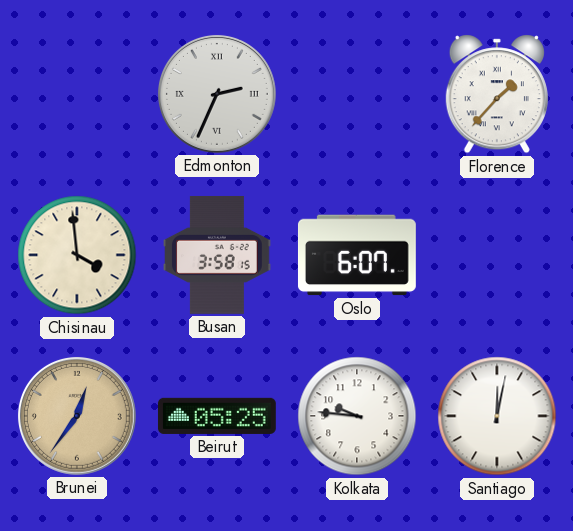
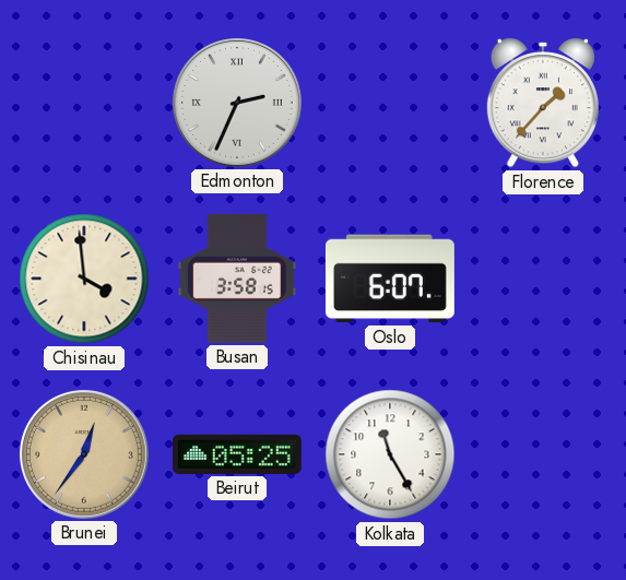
Kolkata: 9:46 -> 11:25 (390, 454)
Santiago: 12:02 -> none (497, 416)
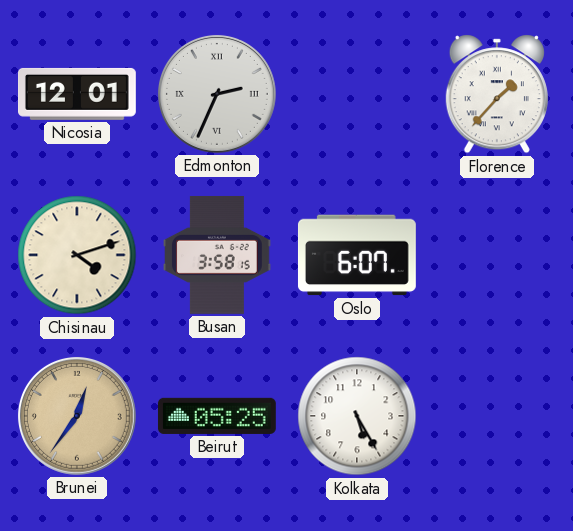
Nicosia: none -> 12:01 (78, 94)
Chisinau: 3:59 -> 4:12 (77, 255)
Kolkata: 11:25 -> 5:25 (357, 416)
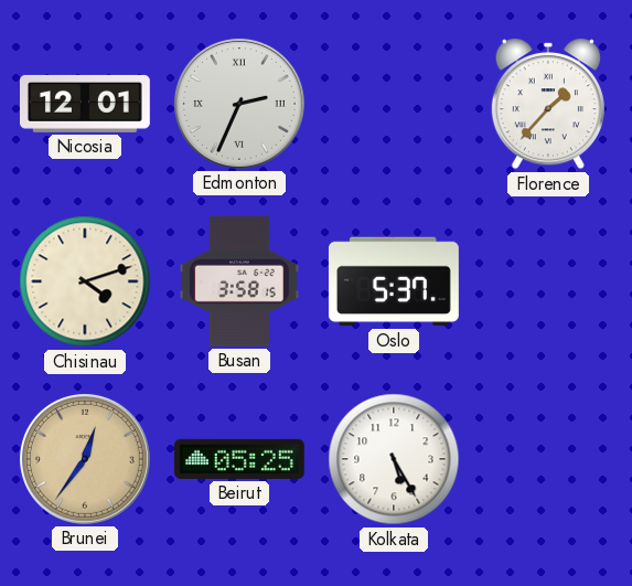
Oslo: 6:07 -> 5:37 (394, 281)
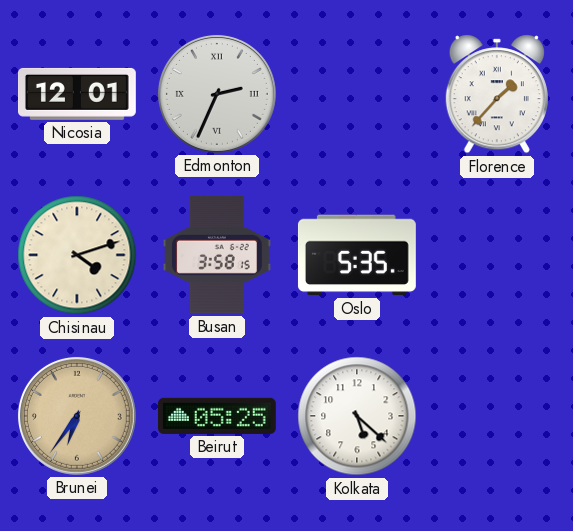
Oslo: 5:37 -> 5:35 (357, 255)
Brunei: 12:36 -> 6:36 (77, 416)
Kolkata: 5:25 -> 5:22 (357, 416)
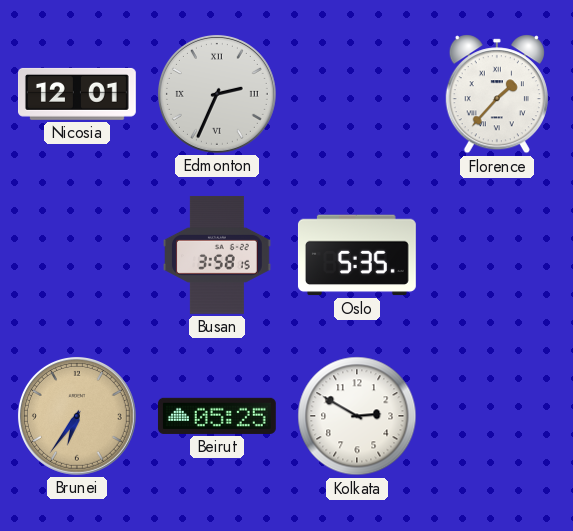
Chisinau: 4:12 -> none (77, 255)
Kolkata: 5:22 -> 2:50 (357, 416)
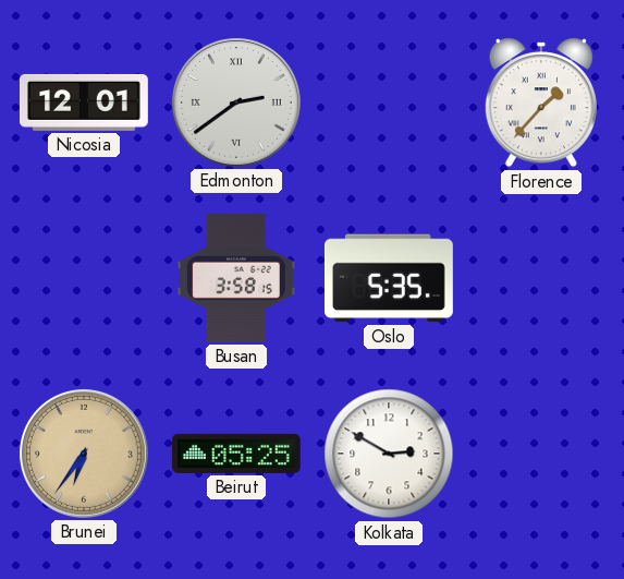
Edmonton: 2:34 -> 2:39 (236, 102)
